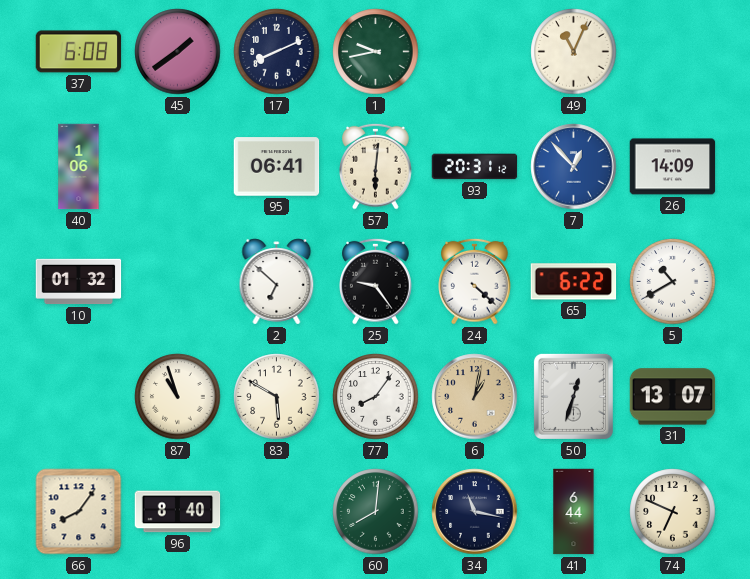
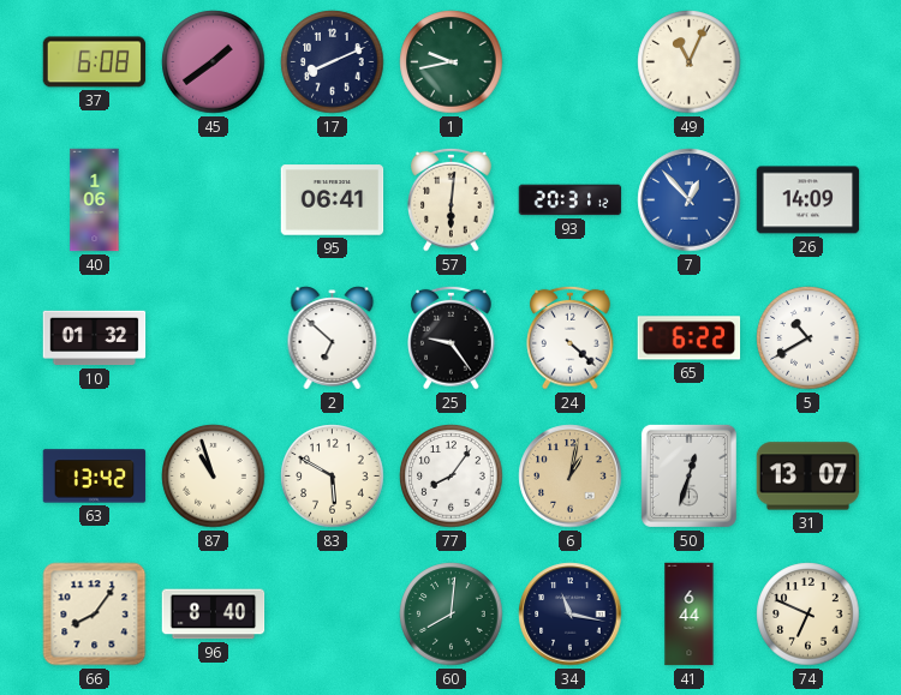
63: none -> 13:42 (95, 477)
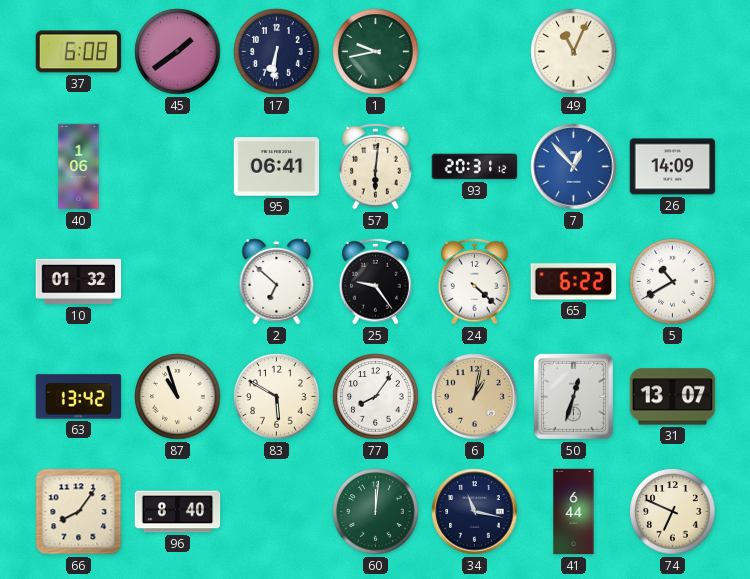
17: 8:11 -> 6:31 (277, 52)
60: 8:01 -> 12:01 (376, 512)
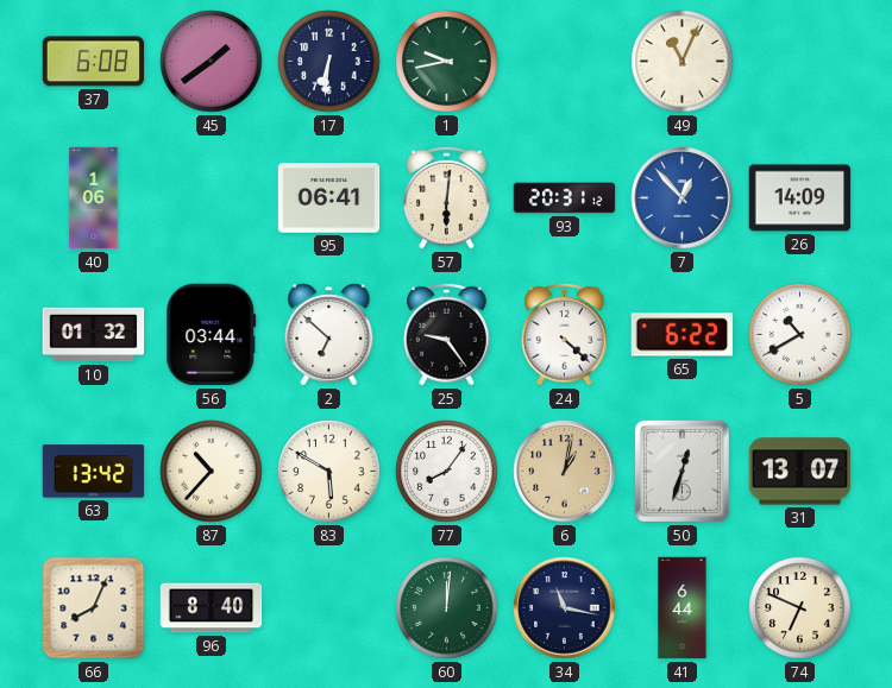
56: none -> 03:44 (212, 335)
87: 10:57 -> 10:37 (212, 472)
66: 8:06 -> 8:04 (94, 608)
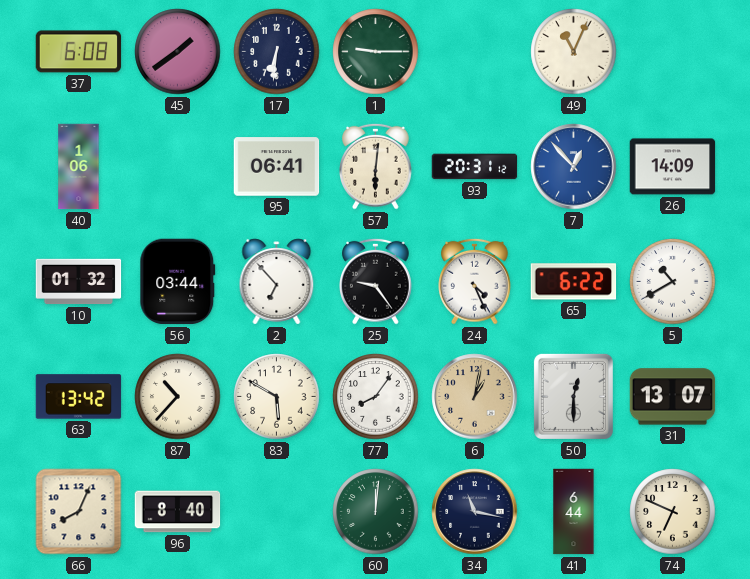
1: 9:43 -> 9:15 (376, 52)
2: 6:52 -> 6:53 (277, 282)
24: 4:22 -> 4:26 (475, 281)
50: 12:33 -> 12:30 (573, 396)
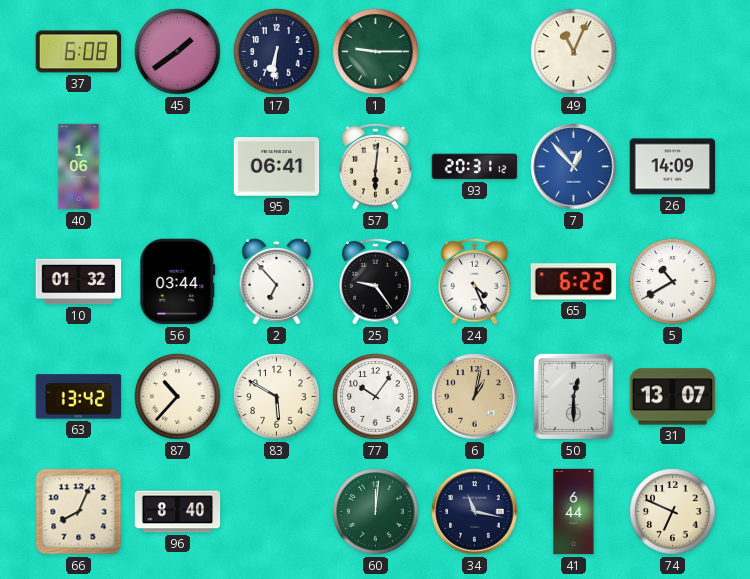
77: 8:06 -> 10:06 (376, 397)
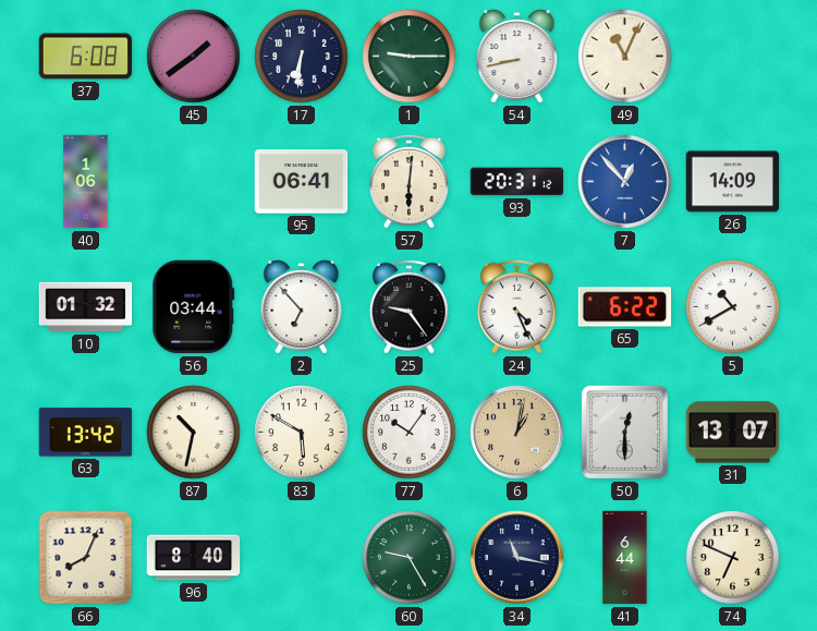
54: none -> 8:43 (517, 57)
87: 10:37 -> 10:32 (194, 433)
60: 12:01 -> 9:25 (410, 558)
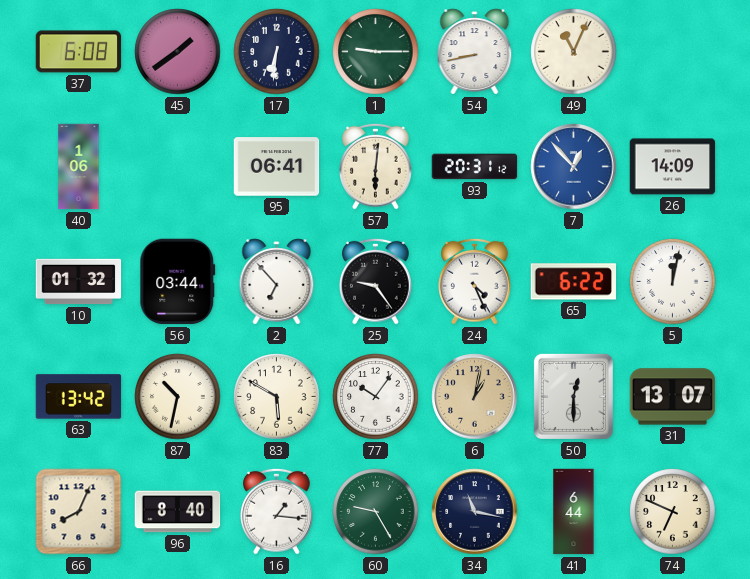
5: 10:40 -> 12:02 (673, 282)
16: none -> 1:16 (277, 511)
